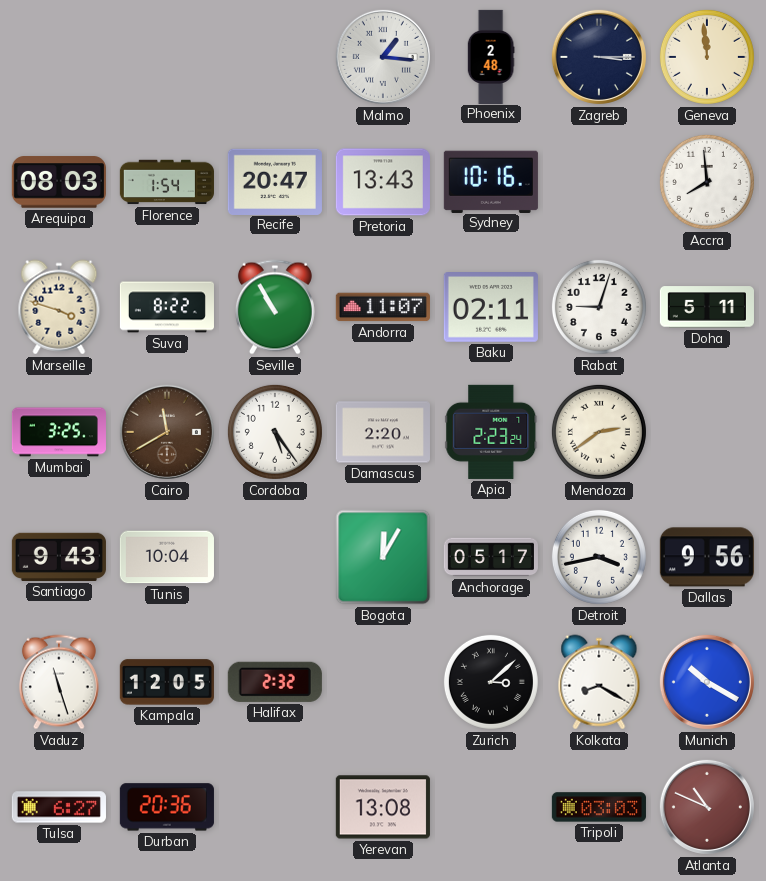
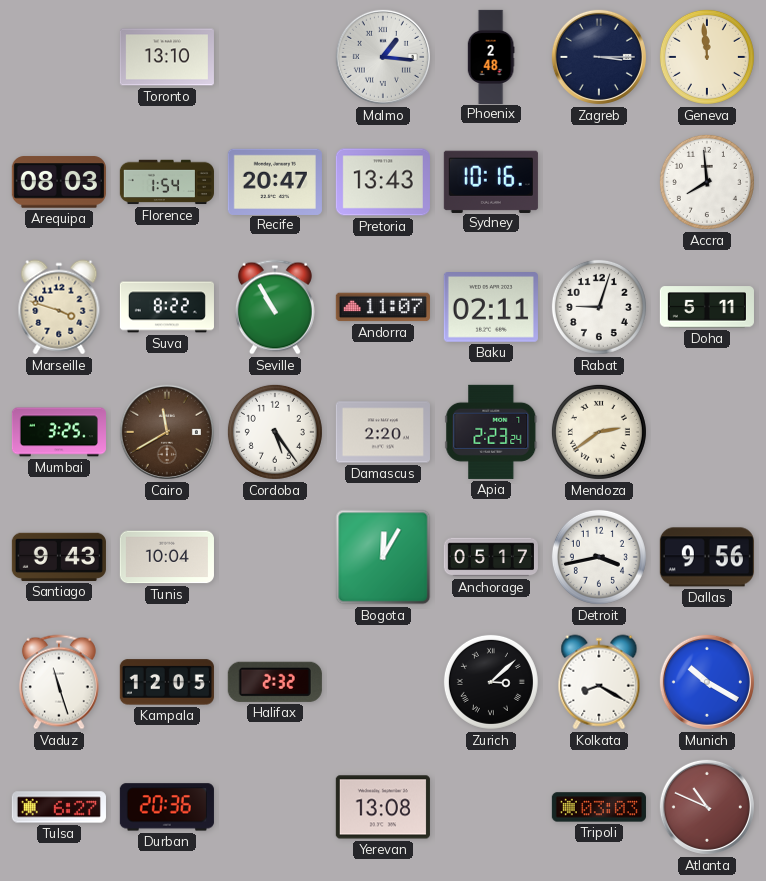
Toronto: none -> 13:10 (167, 57)
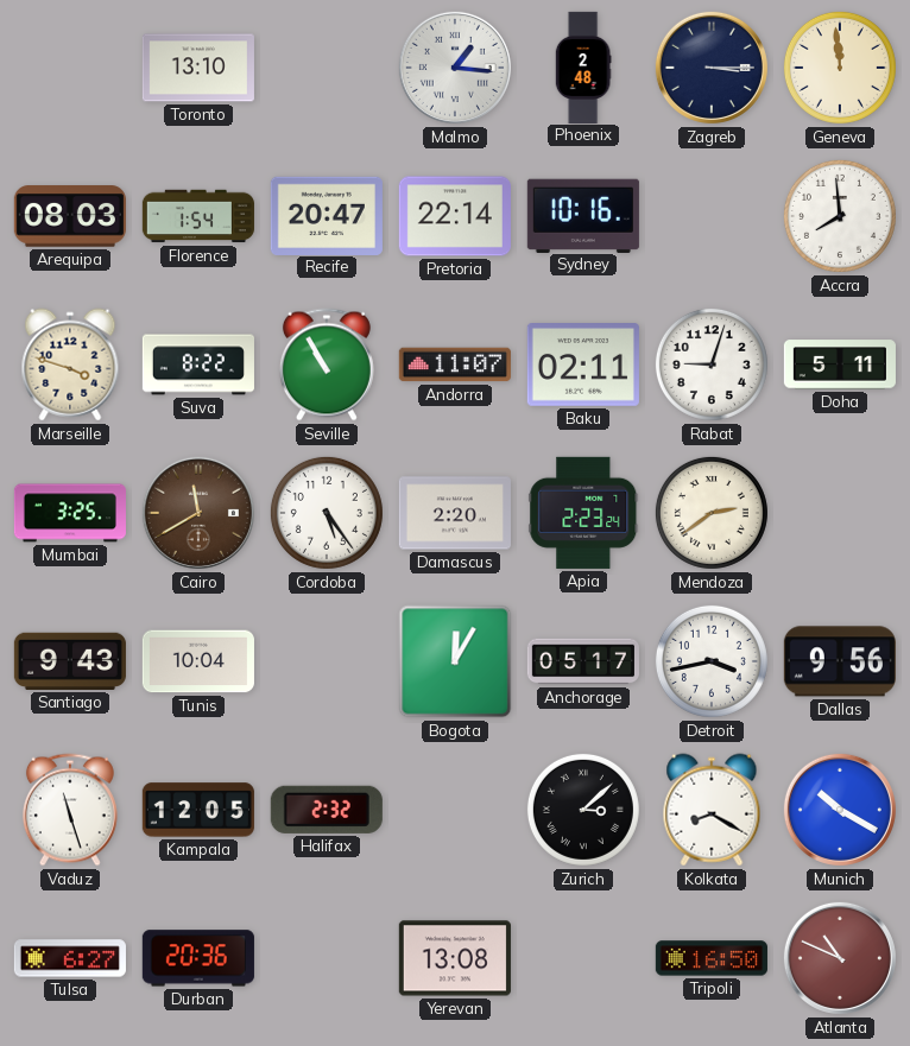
Pretoria: 13:43 -> 22:14 (455, 216)
Tripoli: 03:03 -> 16:50 (712, 958)
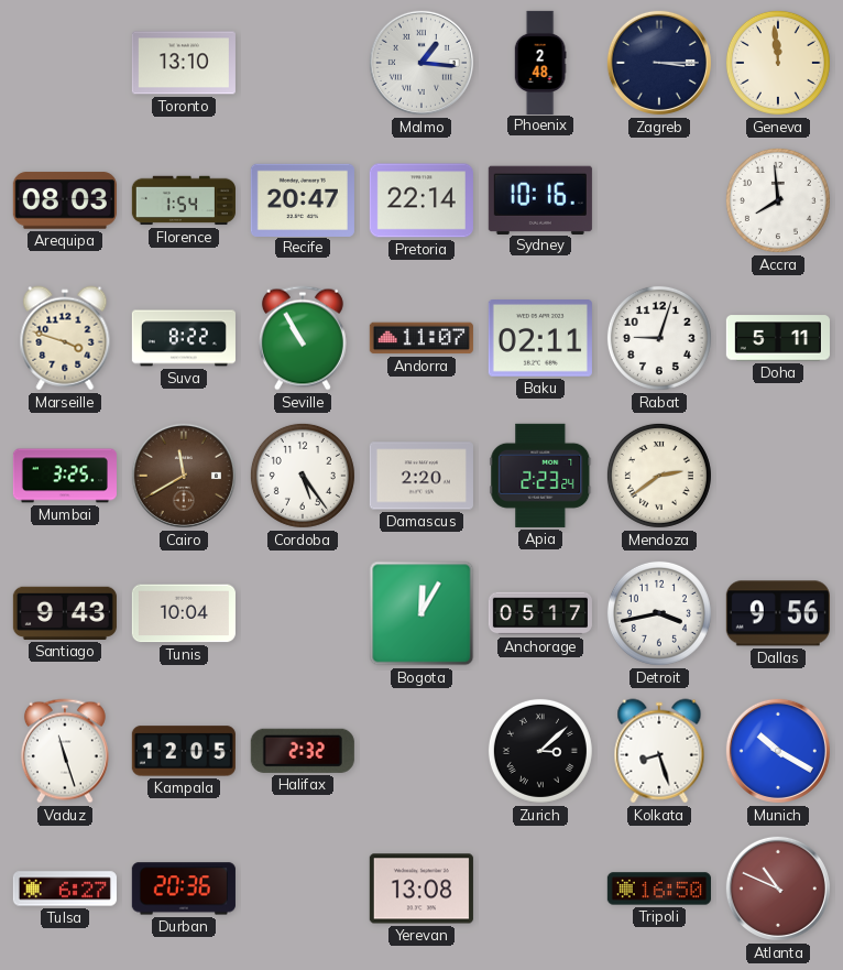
Kolkata: 8:20 -> 8:27 (659, 751)
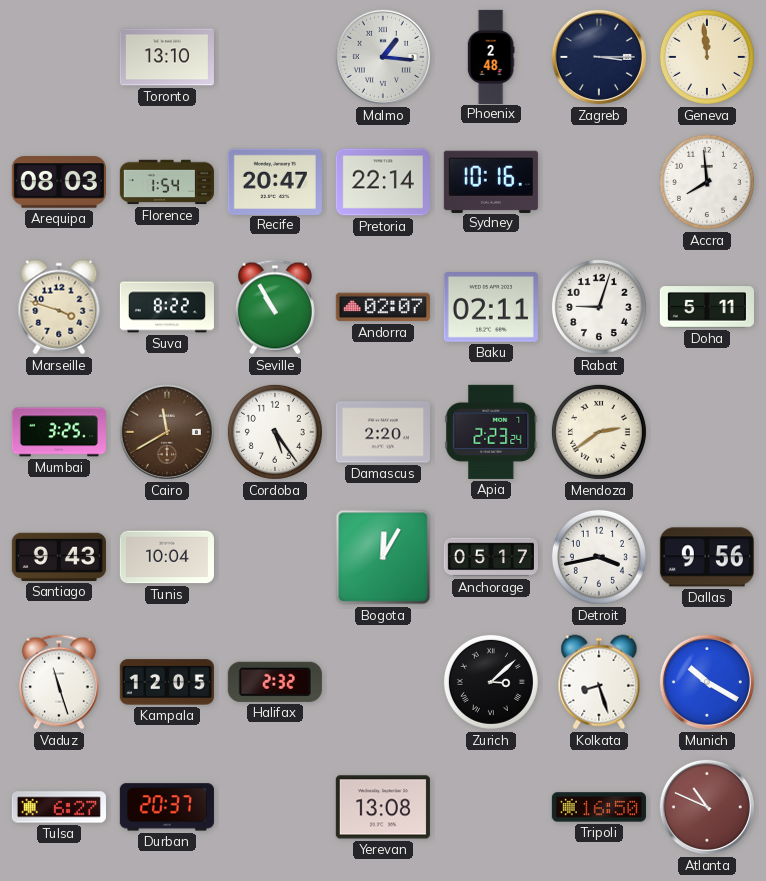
Andorra: 11:07 -> 02:07 (383, 307)
Durban: 20:36 -> 20:37 (167, 807)
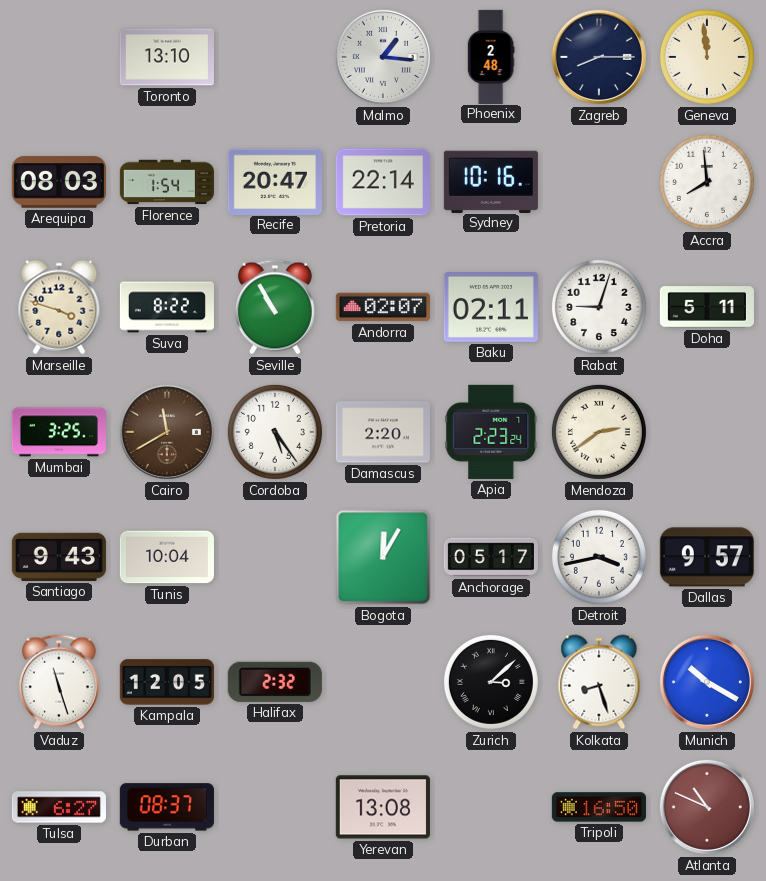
Zagreb: 3:15 -> 8:15 (599, 57)
Dallas: 9:56 -> 9:57 (707, 557)
Durban: 20:37 -> 08:37 (167, 807)
